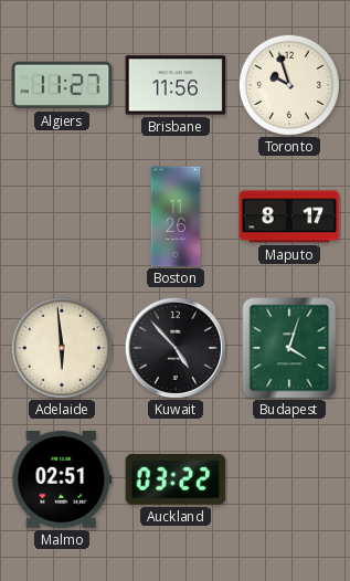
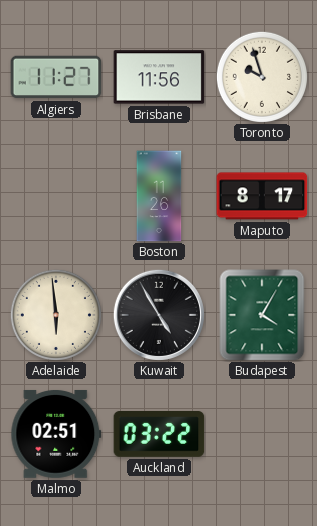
Kuwait: 4:53 -> 4:55 (159, 315)
Budapest: 4:03 -> 4:05 (262, 315)
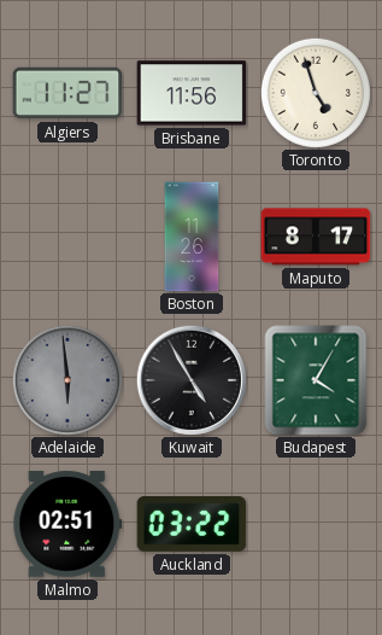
Toronto: 9:57 -> 4:57 (316, 93)
Adelaide dial: cream -> grey (67, 380)
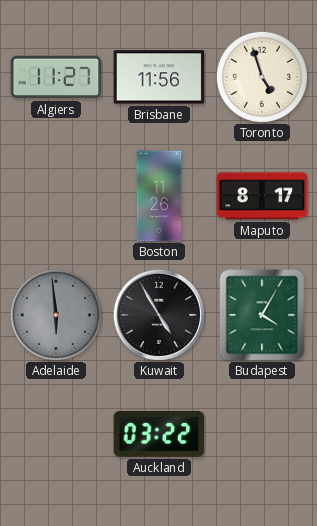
Malmo: 02:51 -> none (67, 524)
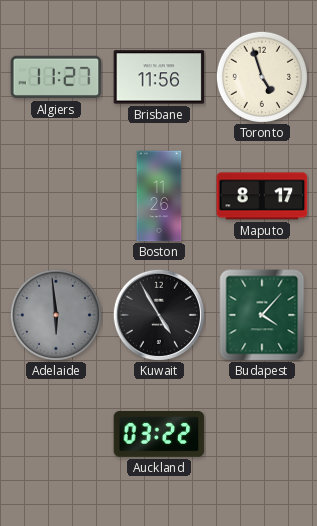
Budapest: 4:05 -> 4:07 (262, 315)
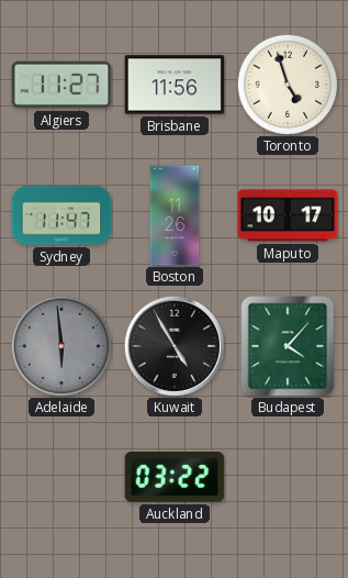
Sydney: none -> 11:47 (61, 215)
Maputo: 8:17 -> 10:17 (288, 215)
